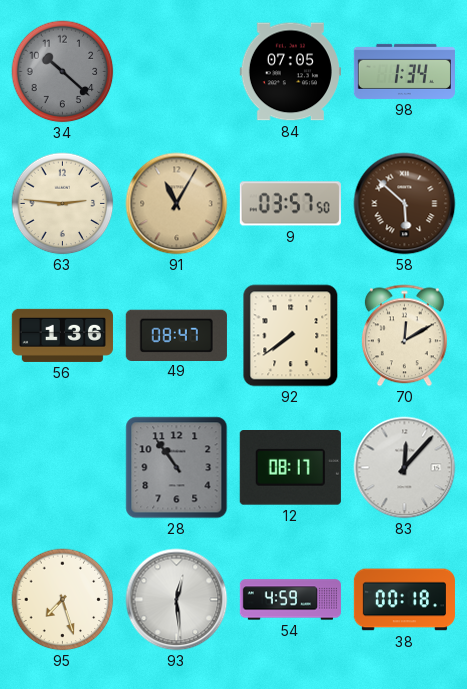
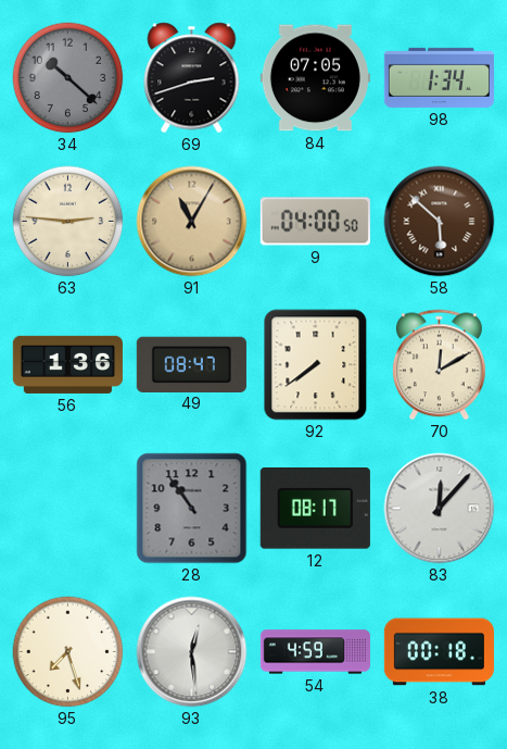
69: none -> 2:42 (192, 78)
9: 03:57 -> 04:00 (315, 222)
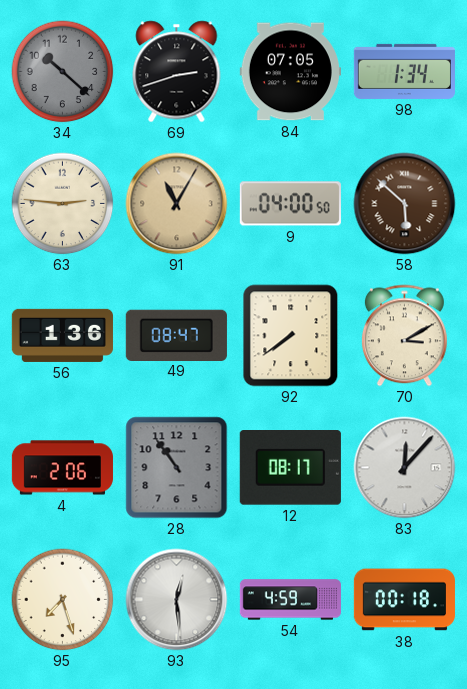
70: 12:10 -> 3:10 (404, 336)
4: none -> 2:06 (62, 468)
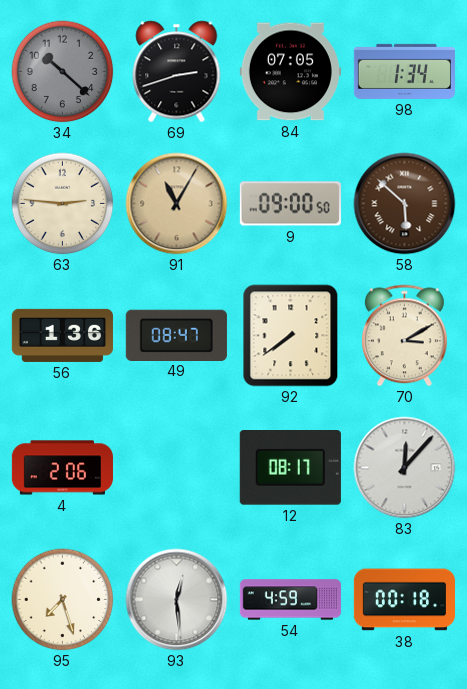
9: 04:00 -> 09:00 (290, 204)
28: 10:54 -> none (177, 468)
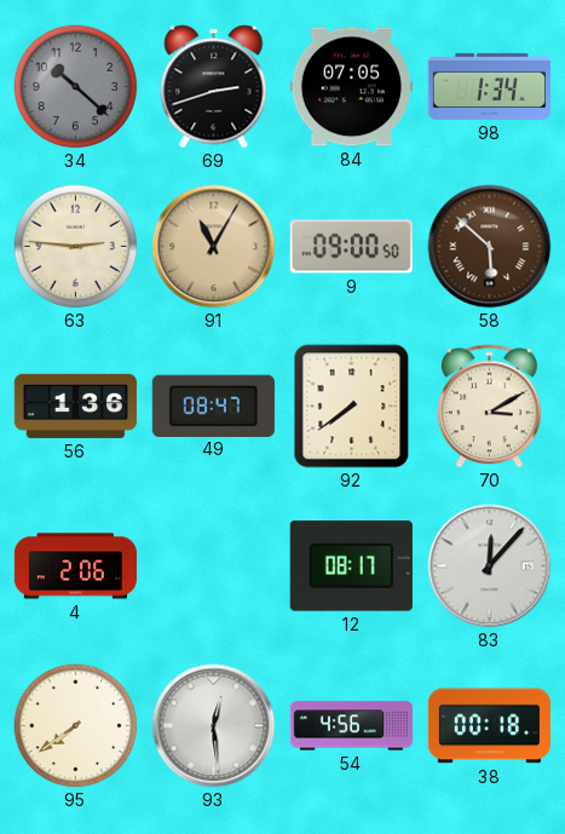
95: 7:27 -> 7:39 (76, 726)
54: 4:59 -> 4:56 (351, 726)
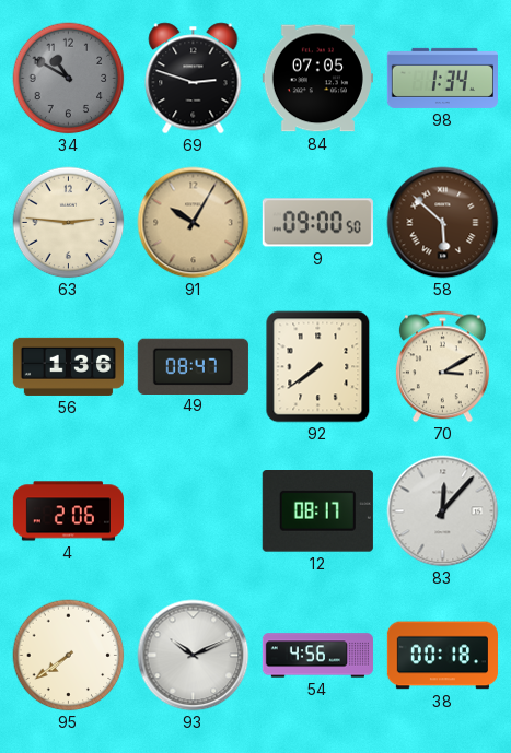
34: 10:22 -> 10:50 (69, 79)
69: 2:42 -> 2:48 (194, 79)
91: 11:05 -> 10:05 (194, 223)
93: 12:29 -> 10:11 (194, 656)
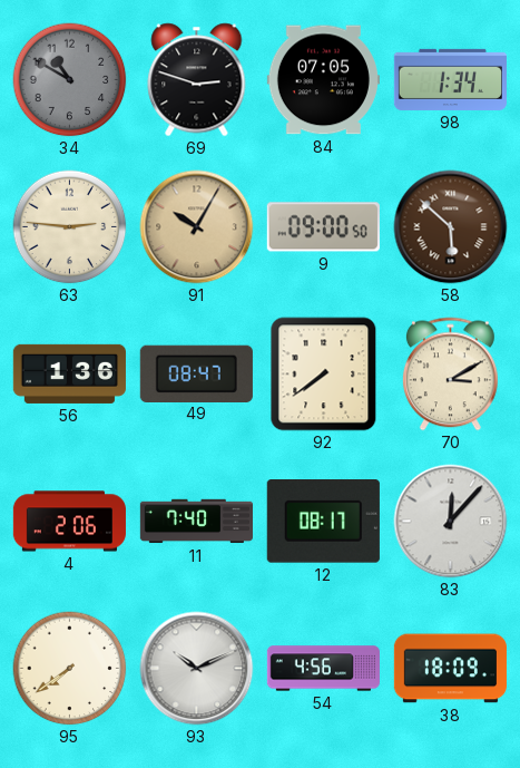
11: none -> 7:40 (196, 522)
38: 00:18 -> 18:09 (450, 669)
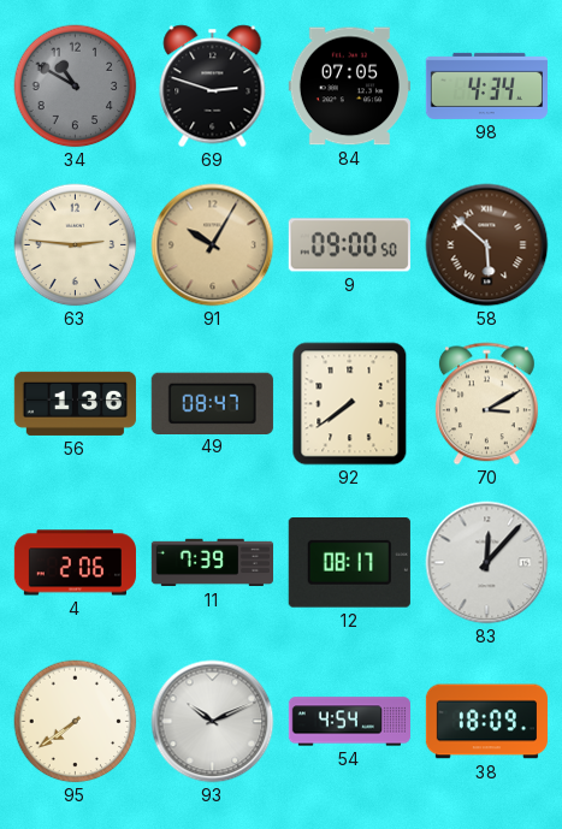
98: 1:34 -> 4:34 (486, 85)
11: 7:40 -> 7:39 (212, 563)
54: 4:56 -> 4:54 (349, 722)
